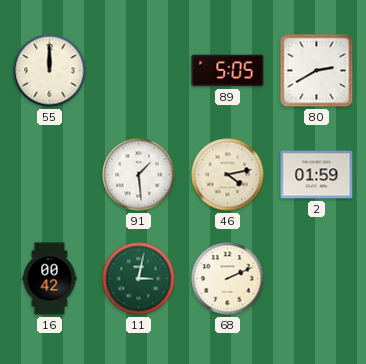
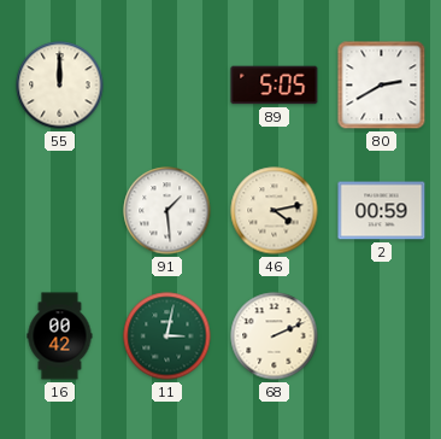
2: 01:59 -> 00:59 (382, 211)
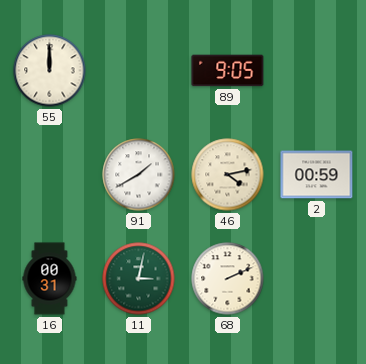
89: 5:05 -> 9:05 (228, 71)
80: 2:40 -> none (382, 86)
91: 1:29 -> 1:40 (139, 175)
16: 00:42 -> 00:31 (50, 279)
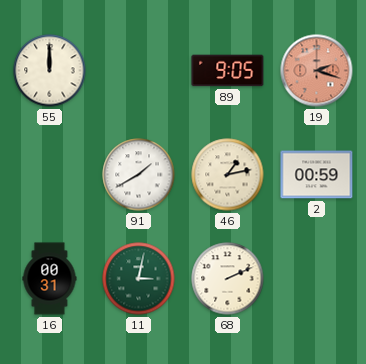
19: none -> 2:18 (317, 71)
46: 4:13 -> 1:13 (228, 175)
